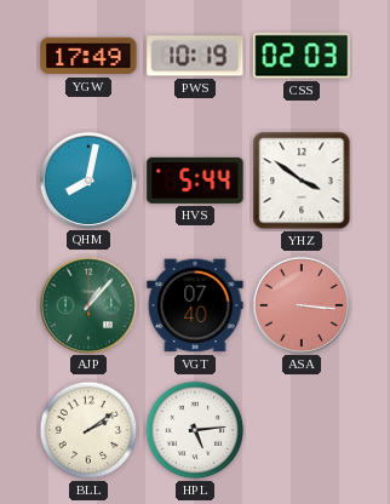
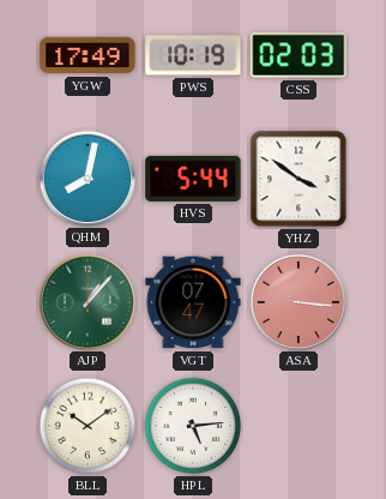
VGT: 07:40 -> 07:47 (193, 302)
BLL: 2:09 -> 10:09 (88, 426)
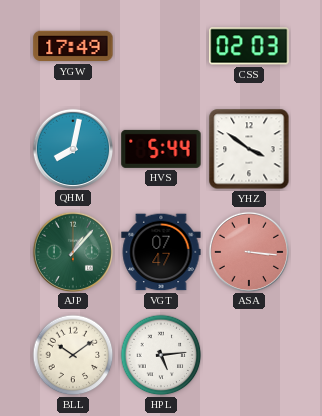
PWS: 10:19 -> none (193, 55)
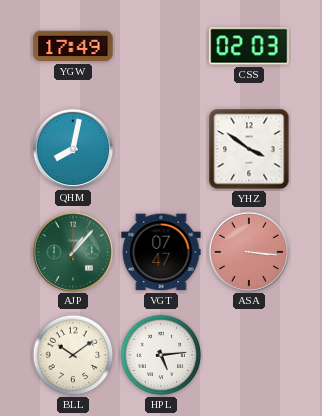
HVS: 5:44 -> none (161, 149)
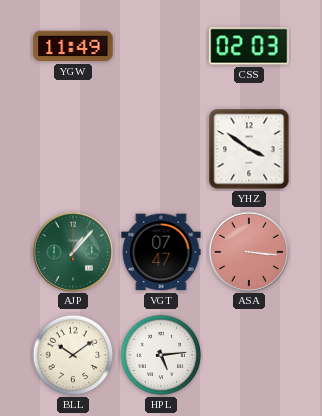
YGW: 17:49 -> 11:49 (73, 46)
QHM: 8:02 -> none (72, 148)
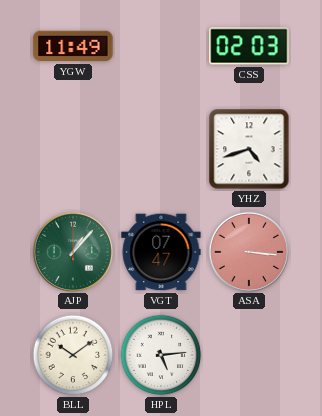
YHZ: 3:51 -> 4:42 (249, 149)
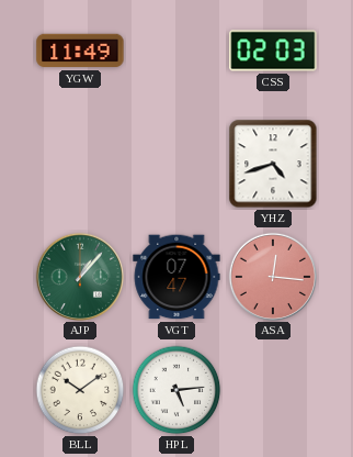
ASA: 3:16 -> 12:16 (272, 276)
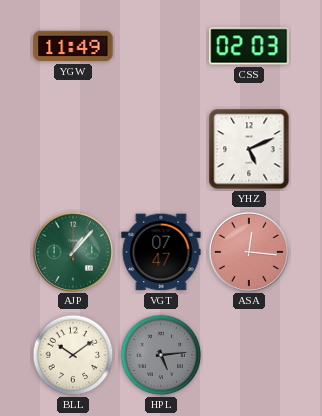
YHZ: 4:42 -> 5:11 (249, 149)
HPL dial: white -> grey (161, 355)
